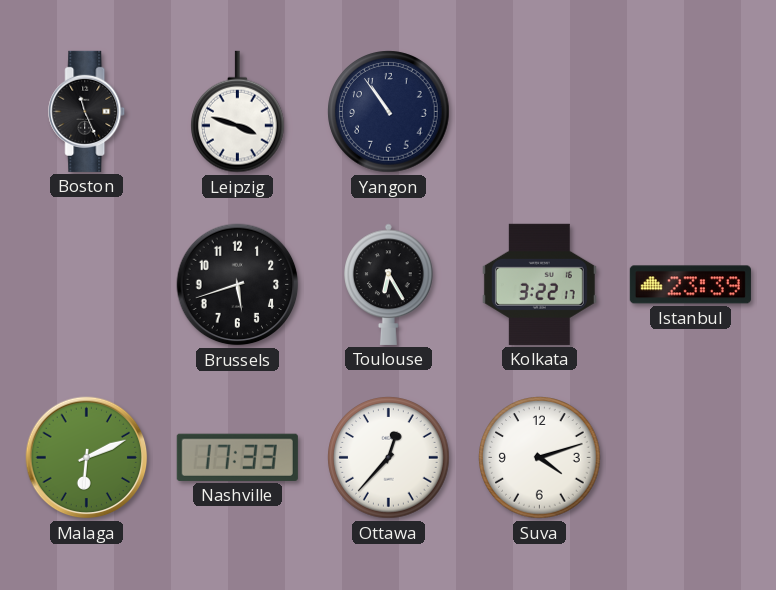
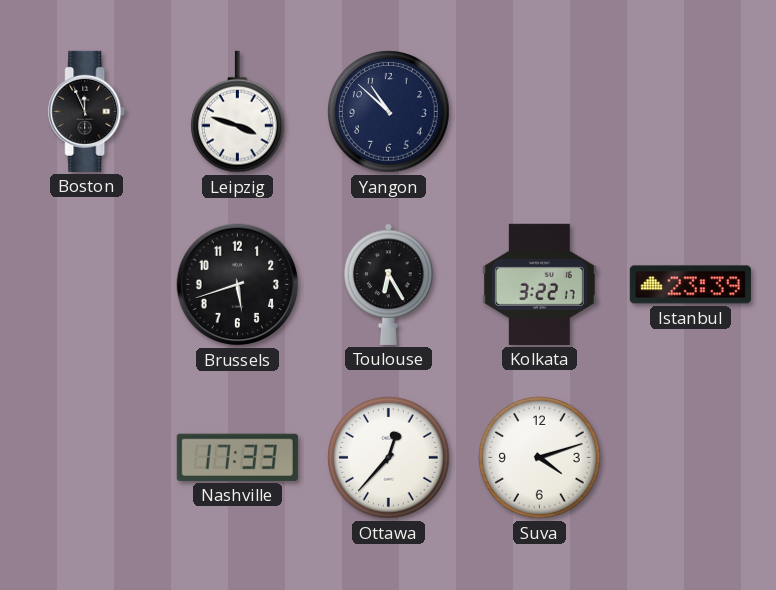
Boston: 11:26 -> 11:56 (87, 111)
Yangon: 10:54 -> 10:52 (389, 112)
Malaga: 6:11 -> none (87, 458)
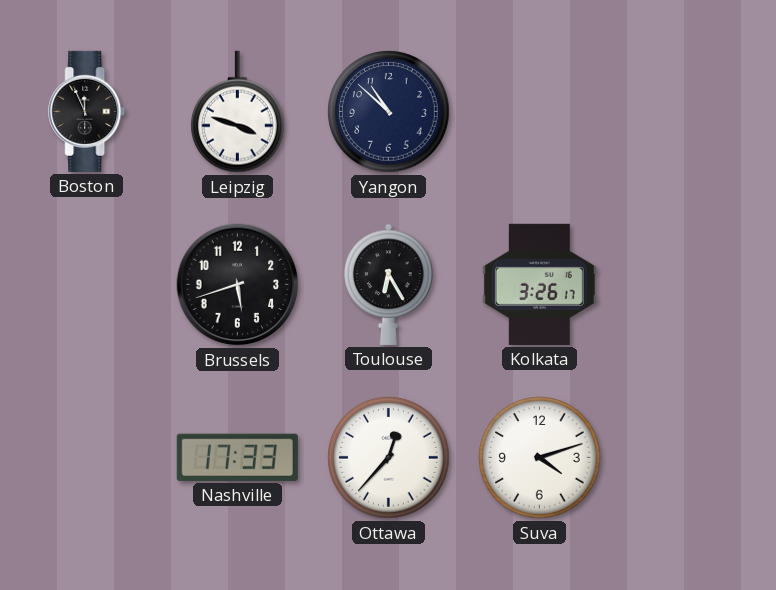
Kolkata: 3:22 -> 3:26 (539, 284)
Istanbul: 23:39 -> none (690, 285)
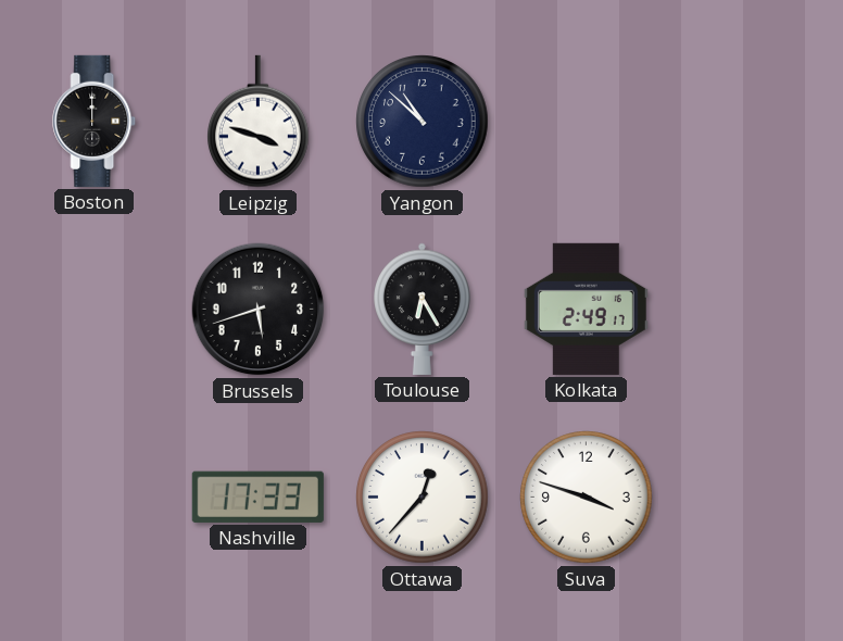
Boston: 11:56 -> 12:00 (95, 121)
Kolkata: 3:26 -> 2:49 (586, 309)
Suva: 4:12 -> 3:48 (587, 498)
